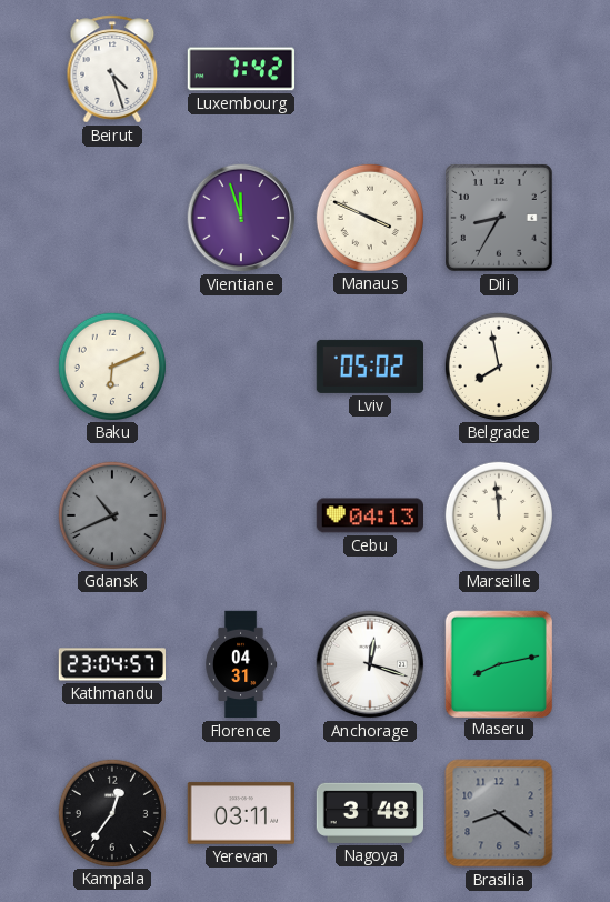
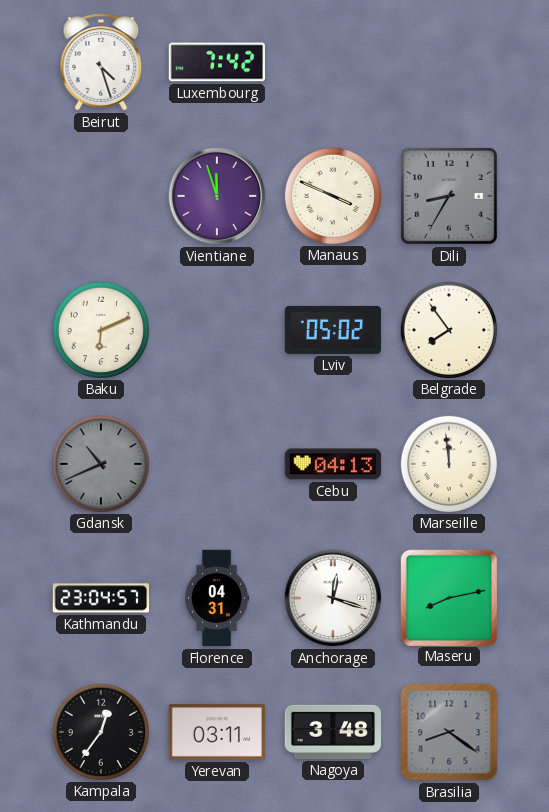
Belgrade: 7:58 -> 7:54 (448, 329)
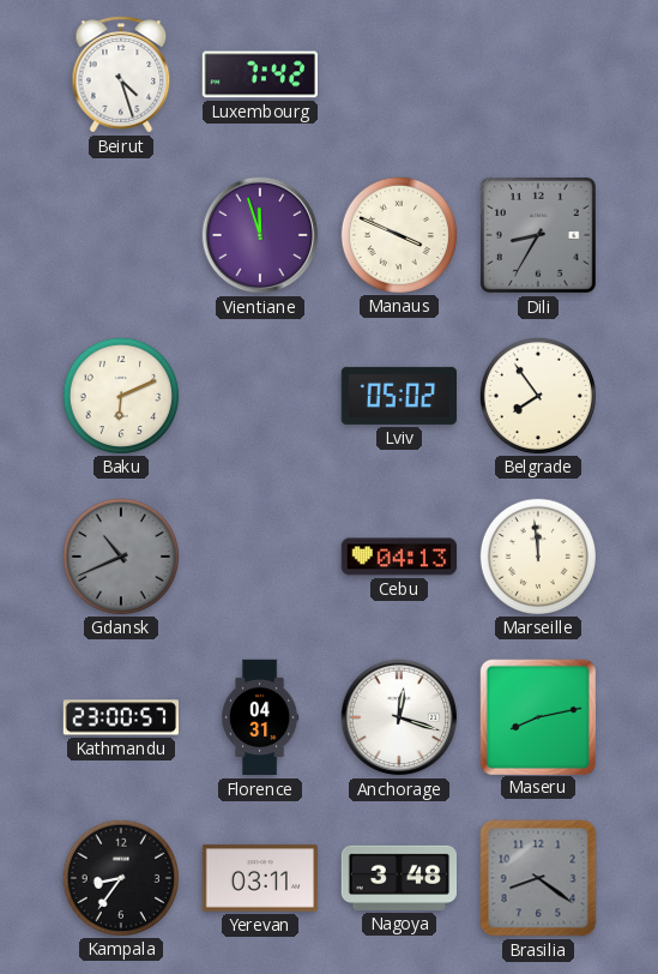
Kathmandu: 23:04 -> 23:00 (120, 717)
Kampala: 12:36 -> 8:36 (120, 877)
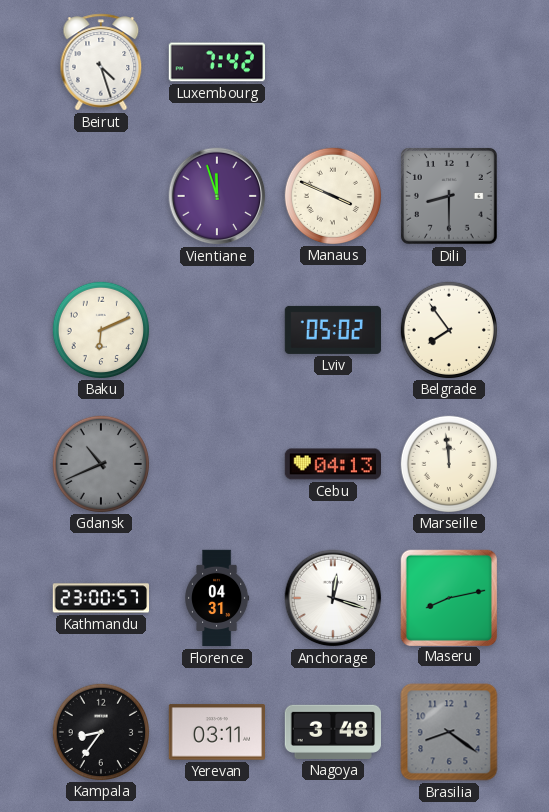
Dili: 8:35 -> 8:30 (449, 196)
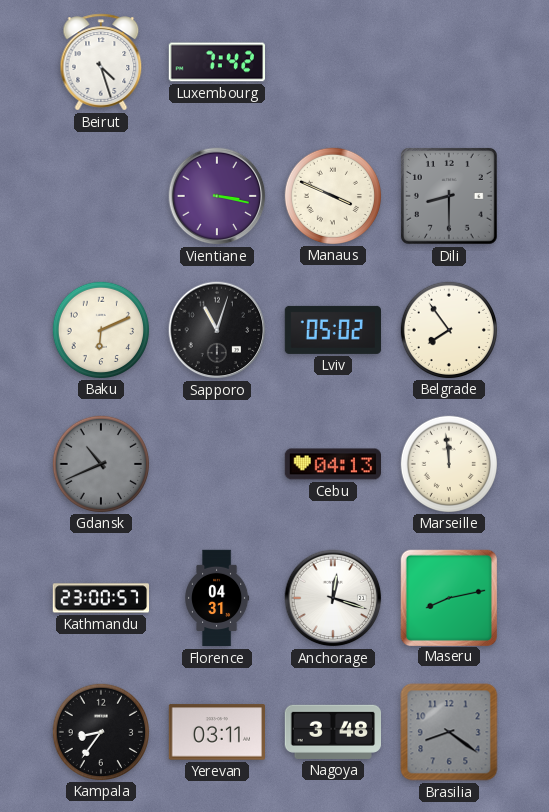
Vientiane: 11:57 -> 3:17 (217, 196)
Sapporo: none -> 11:03 (217, 330)
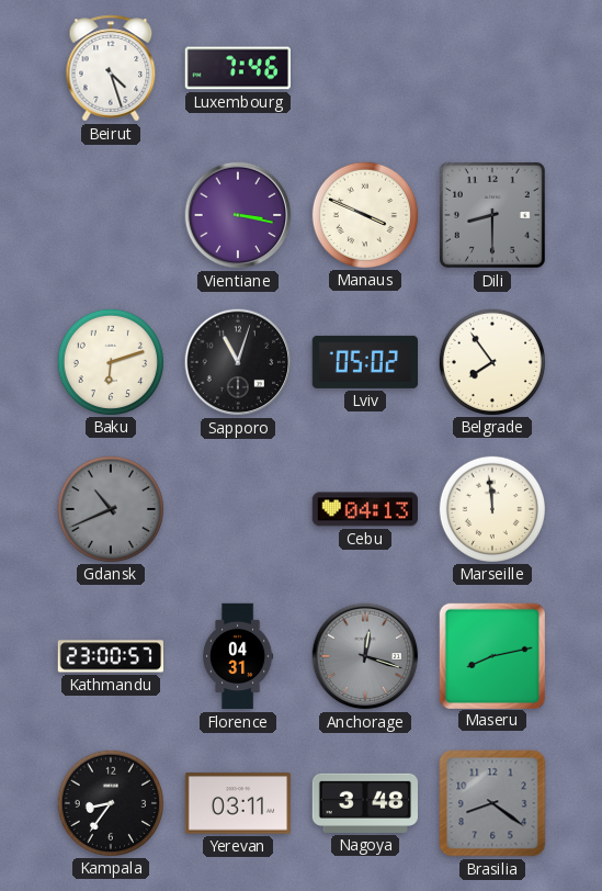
Luxembourg: 7:42 -> 7:46 (237, 68)
Baku: 6:11 -> 6:12 (110, 361)
Anchorage dial: white -> grey (365, 656)
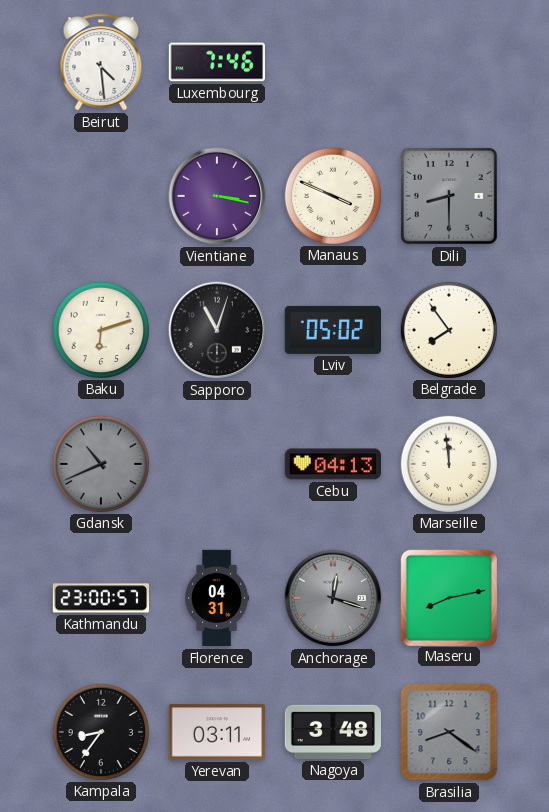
Beirut: 4:27 -> 4:29 (101, 62)
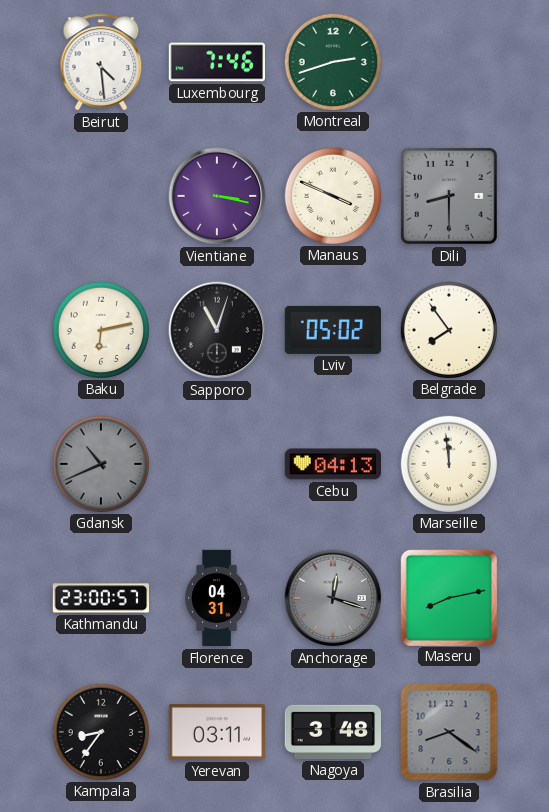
Montreal: none -> 2:42 (332, 61)
Baku: 6:12 -> 6:13 (100, 329)
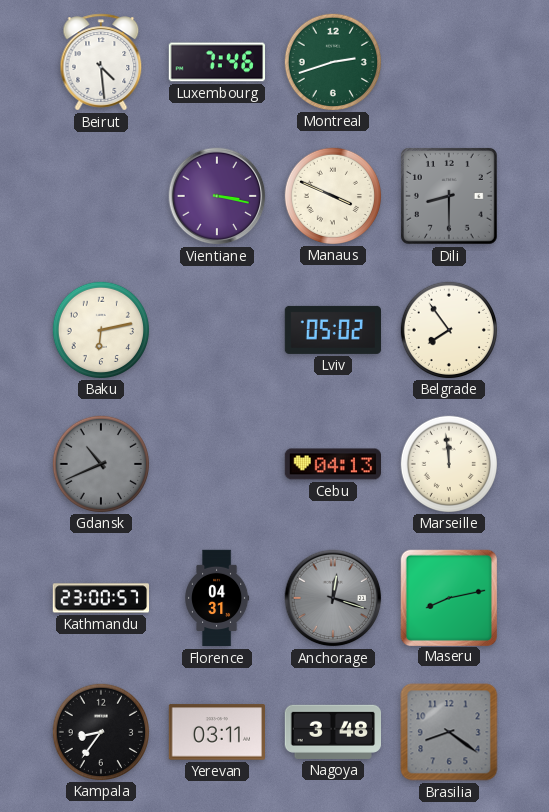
Sapporo: 11:03 -> none (217, 330)
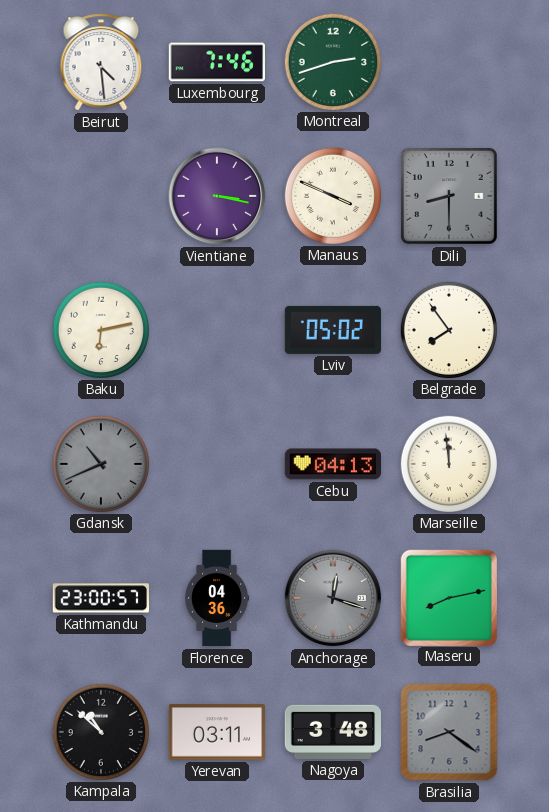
Florence: 04:31 -> 04:36 (218, 598)
Kampala: 8:36 -> 10:52 (100, 731)
